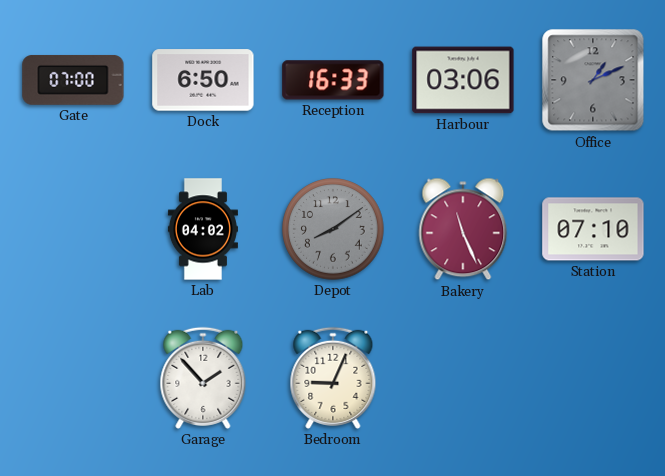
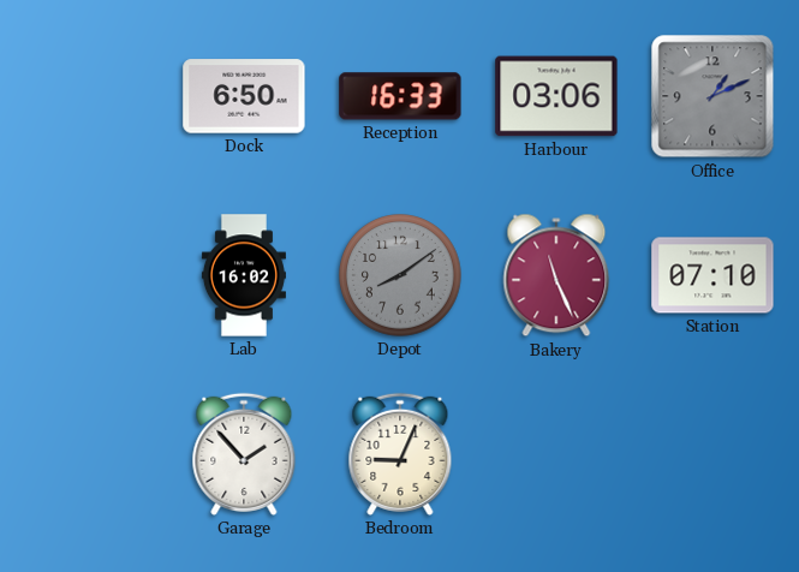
Gate: 07:00 -> none (73, 80)
Lab: 04:02 -> 16:02 (244, 275)
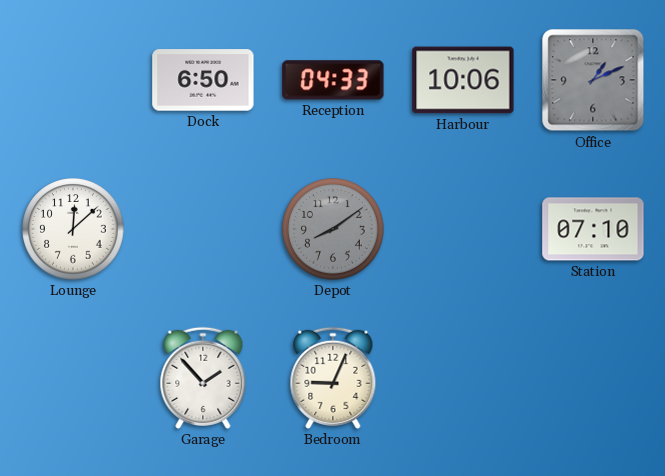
Reception: 16:33 -> 04:33 (333, 80)
Harbour: 03:06 -> 10:06 (463, 80)
Lounge: none -> 12:08 (73, 229)
Lab: 16:02 -> none (244, 275)
Bakery: 11:26 -> none (556, 275)
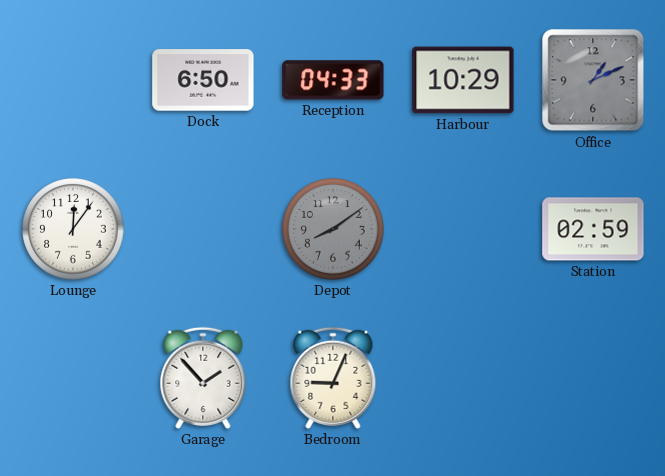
Harbour: 10:06 -> 10:29 (463, 80)
Lounge: 12:08 -> 12:06 (73, 229)
Station: 07:10 -> 02:59 (593, 229)
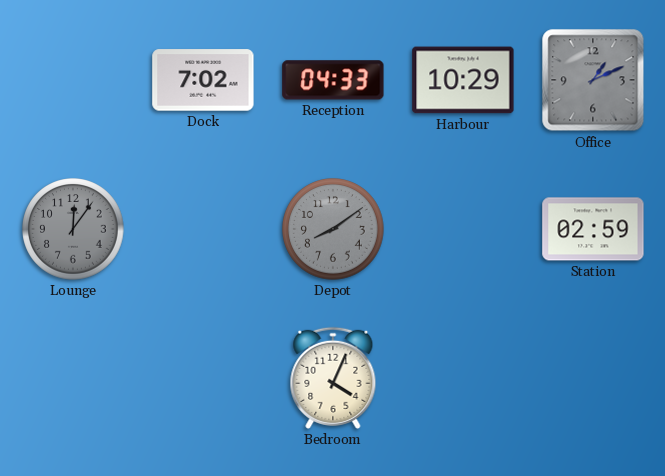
Dock: 6:50 -> 7:02 (203, 80)
Lounge dial: white -> grey (73, 229)
Garage: 1:53 -> none (203, 378)
Bedroom: 9:04 -> 4:04 (333, 378)
